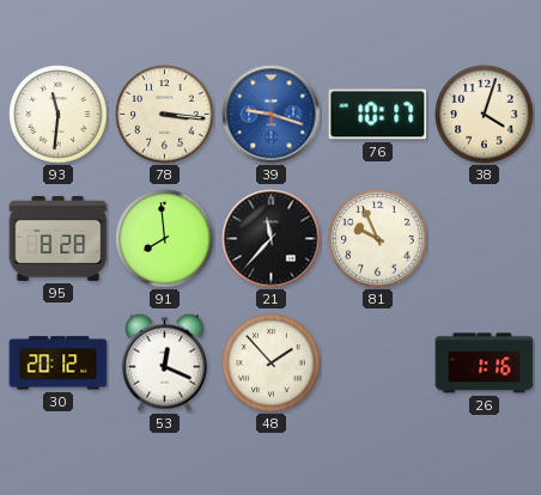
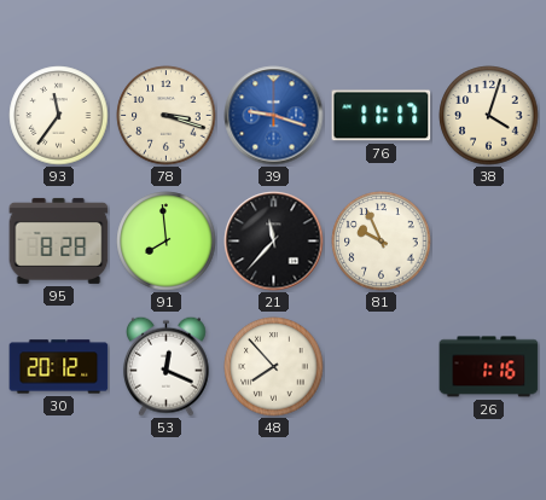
93: 11:31 -> 11:36 (59, 116)
78: 3:16 -> 3:18 (167, 116)
76: 10:17 -> 11:17 (382, 116)
48: 1:53 -> 7:53 (274, 367)
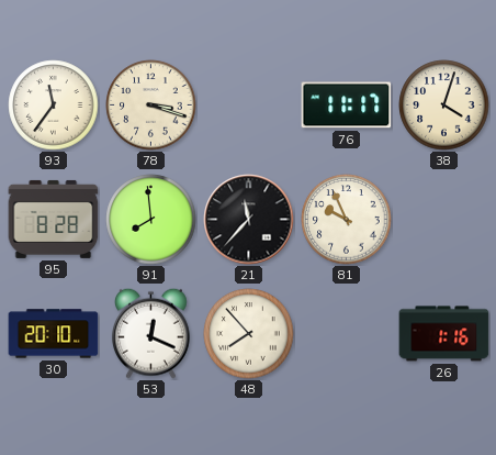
39: 9:18 -> none (274, 116)
30: 20:12 -> 20:10 (54, 334)
